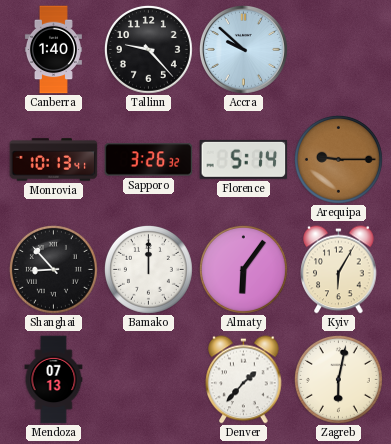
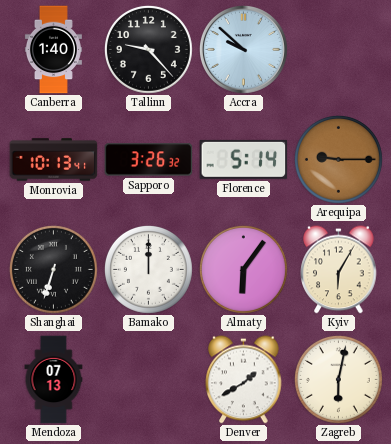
Shanghai: 8:53 -> 6:33 (53, 269)
Denver: 1:37 -> 1:40 (244, 380)
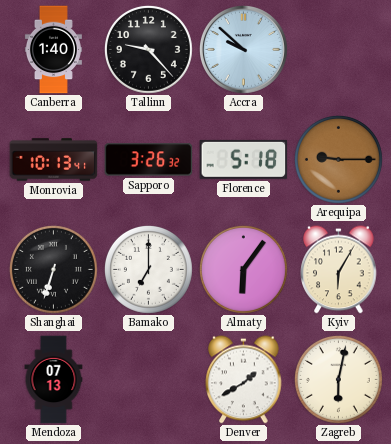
Florence: 5:14 -> 5:18 (244, 159)
Bamako: 12:00 -> 7:00 (148, 269)
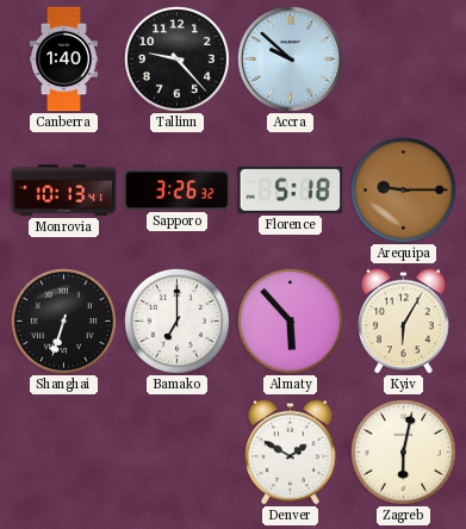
Almaty: 6:06 -> 5:53 (290, 320)
Mendoza: 07:13 -> none (54, 380)
Denver: 1:40 -> 1:50 (291, 453)
